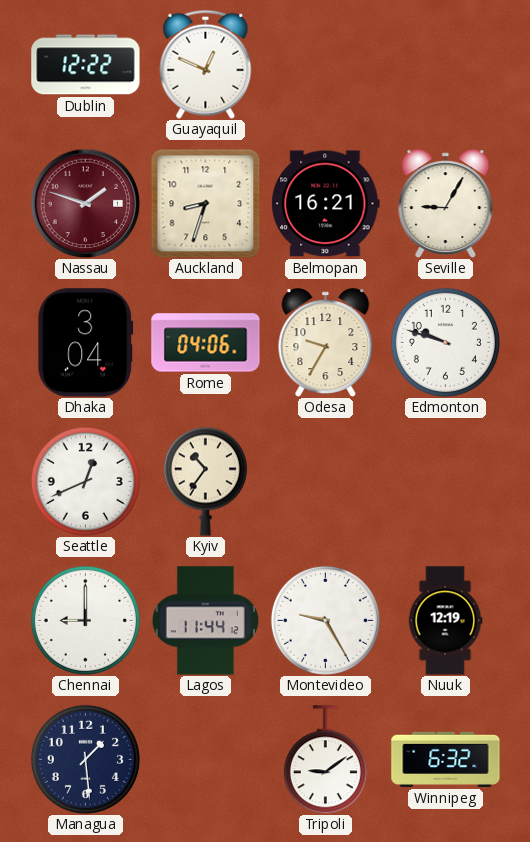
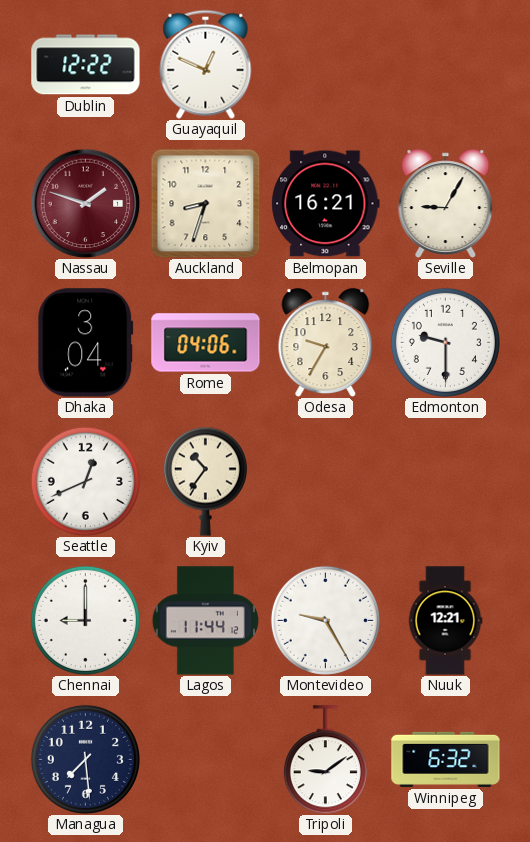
Edmonton: 9:48 -> 9:30 (445, 342)
Nuuk: 12:19 -> 12:21 (445, 621)
Managua: 1:29 -> 7:29 (85, 759)
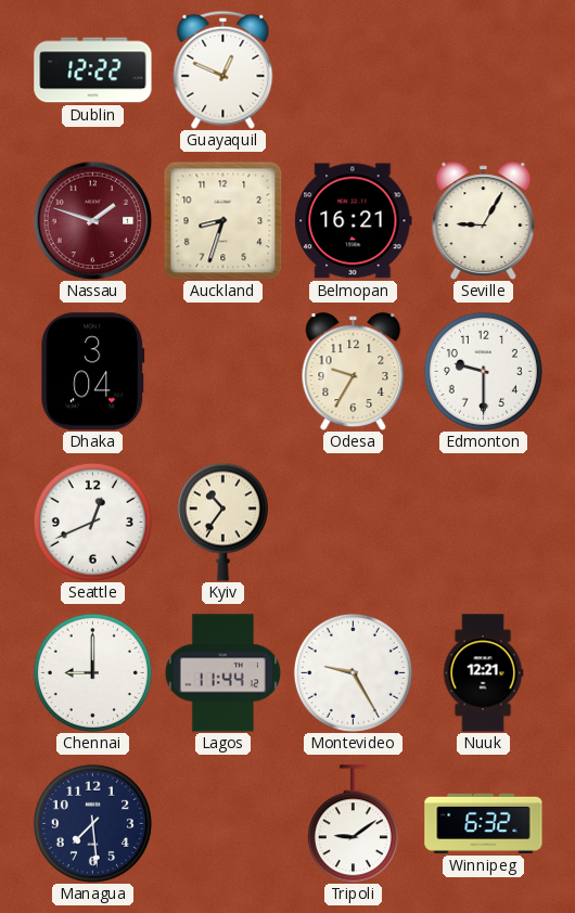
Rome: 04:06 -> none (206, 343)
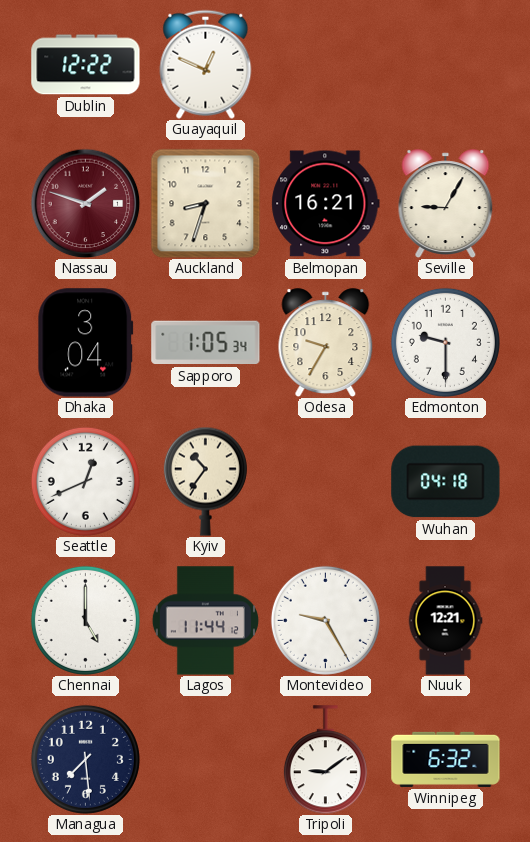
Sapporo: none -> 1:05 (206, 343)
Wuhan: none -> 04:18 (446, 482)
Chennai: 9:00 -> 5:00 (85, 620)
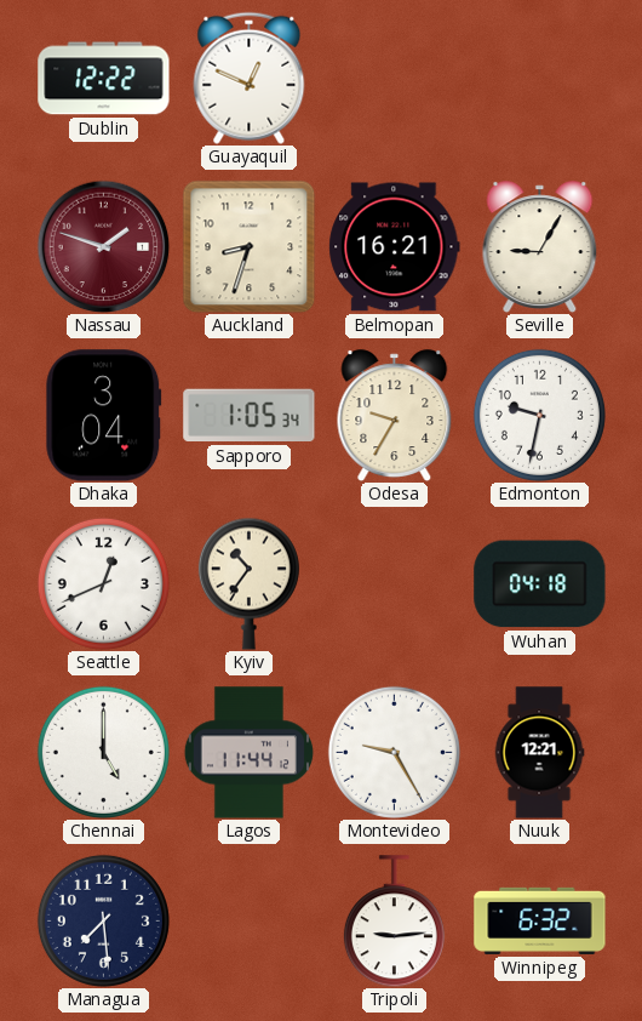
Edmonton: 9:30 -> 9:32 (539, 415)
Tripoli: 9:09 -> 9:14 (394, 922)
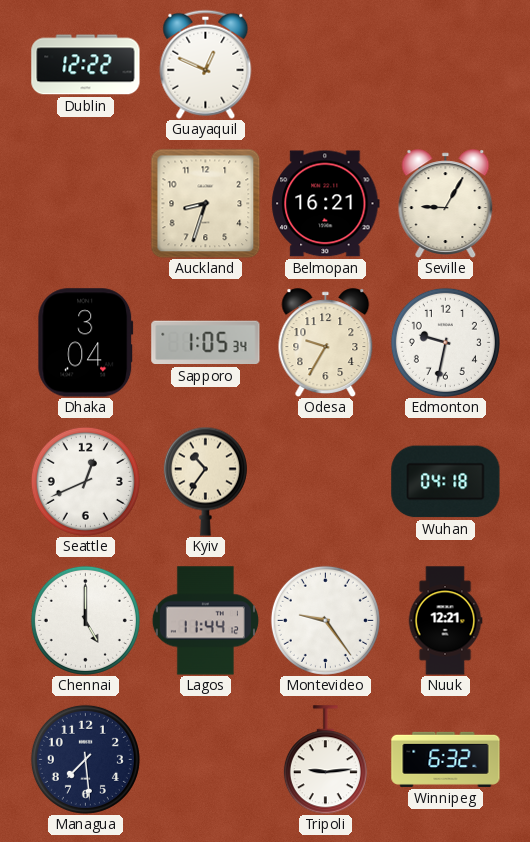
Nassau: 1:48 -> none (103, 246)
Montevideo: 9:25 -> 9:24 (325, 620)
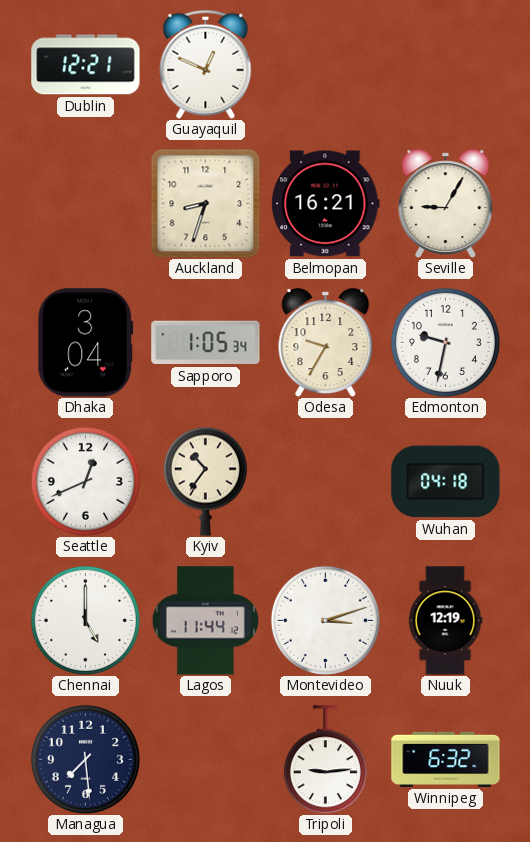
Dublin: 12:22 -> 12:21 (86, 65)
Montevideo: 9:24 -> 3:12 (325, 620)
Nuuk: 12:21 -> 12:19 (445, 621)
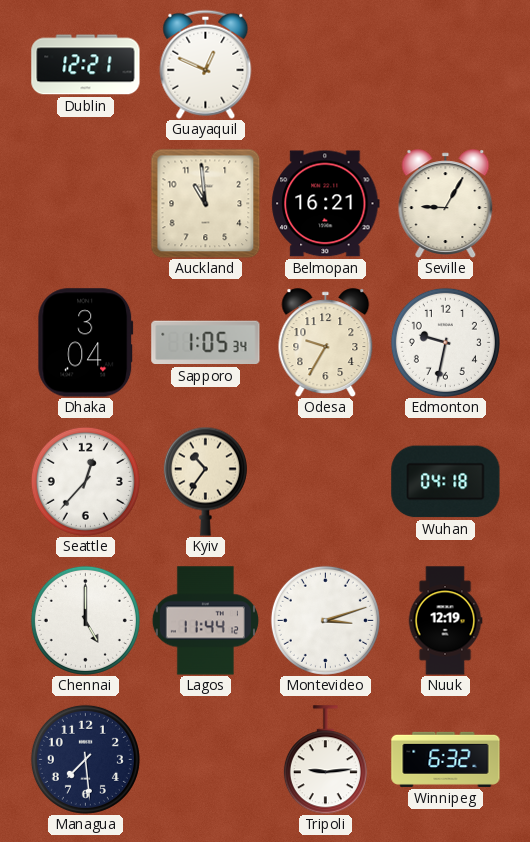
Auckland: 8:33 -> 10:59 (205, 203)
Seattle: 12:41 -> 12:37 (85, 481)
